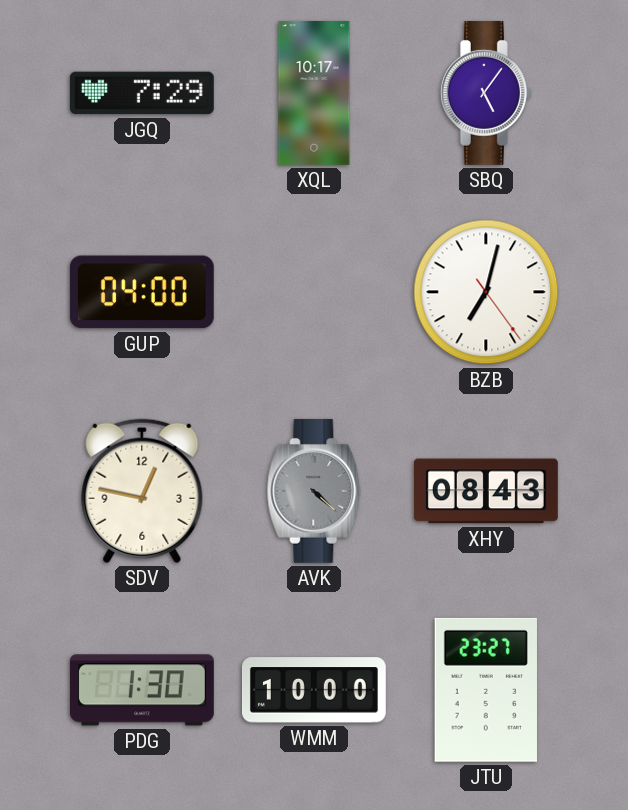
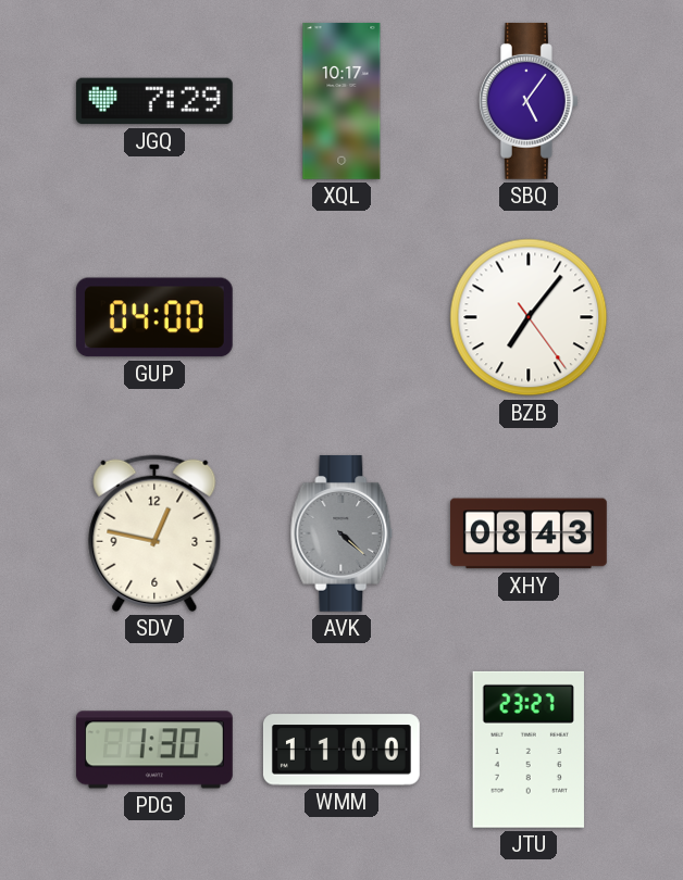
BZB: 7:02 -> 7:06 (529, 317)
WMM: 10:00 -> 11:00 (341, 750)
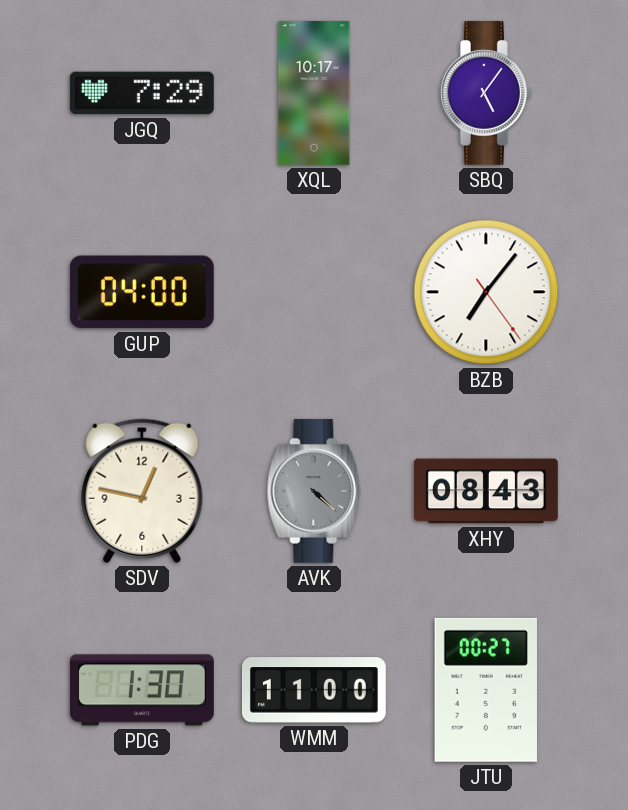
JTU: 23:27 -> 00:27 (486, 690)
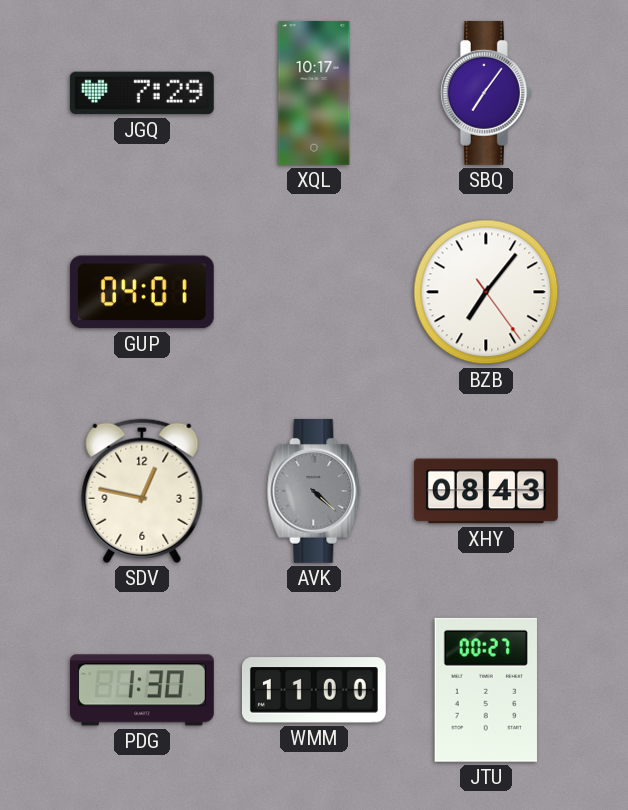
SBQ: 5:06 -> 7:06 (486, 93)
GUP: 04:00 -> 04:01 (142, 292)
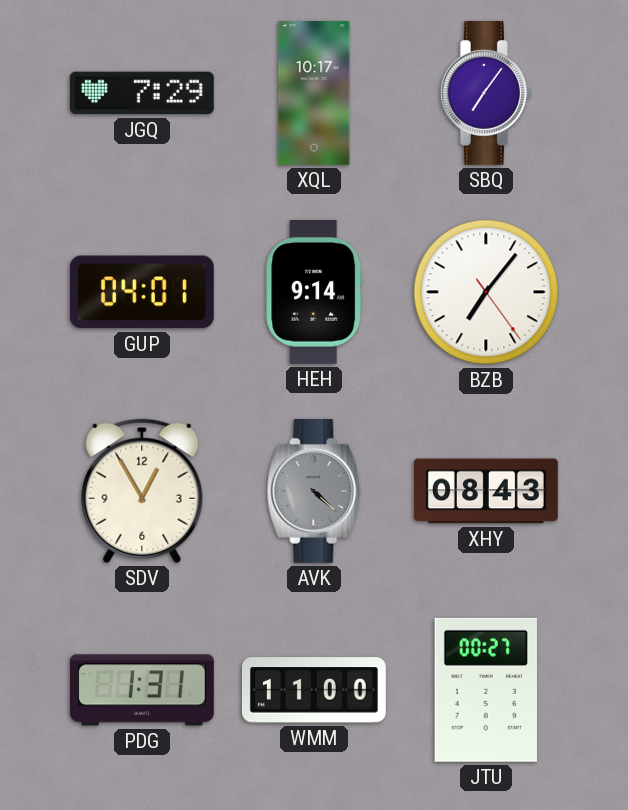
HEH: none -> 9:14 (314, 292)
SDV: 12:47 -> 12:55 (142, 491)
PDG: 1:30 -> 1:31 (142, 690)
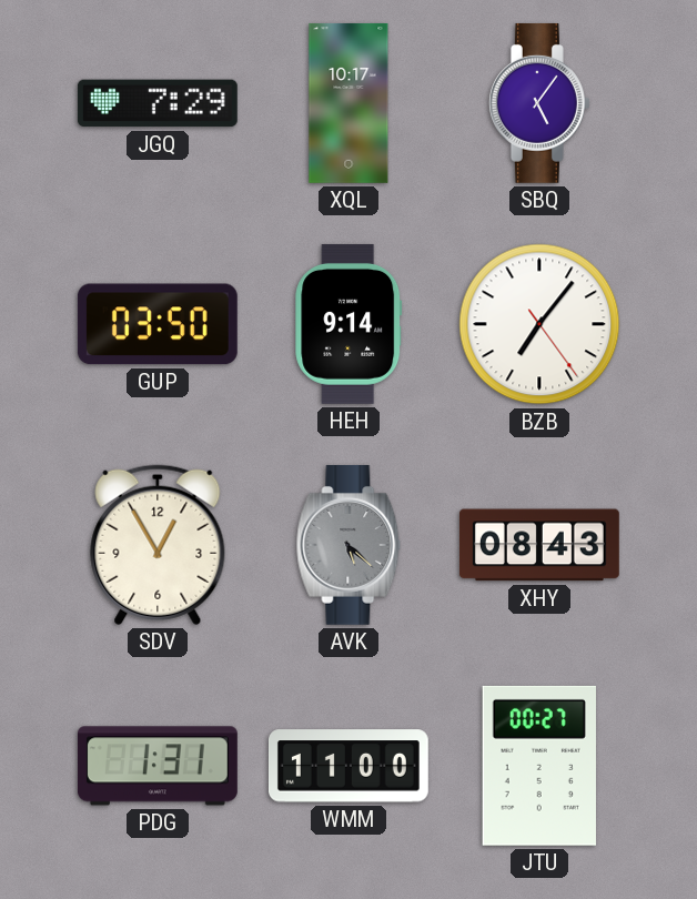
SBQ: 7:06 -> 5:06 (539, 103)
GUP: 04:01 -> 03:50 (158, 324)
AVK: 4:22 -> 5:22 (348, 545)
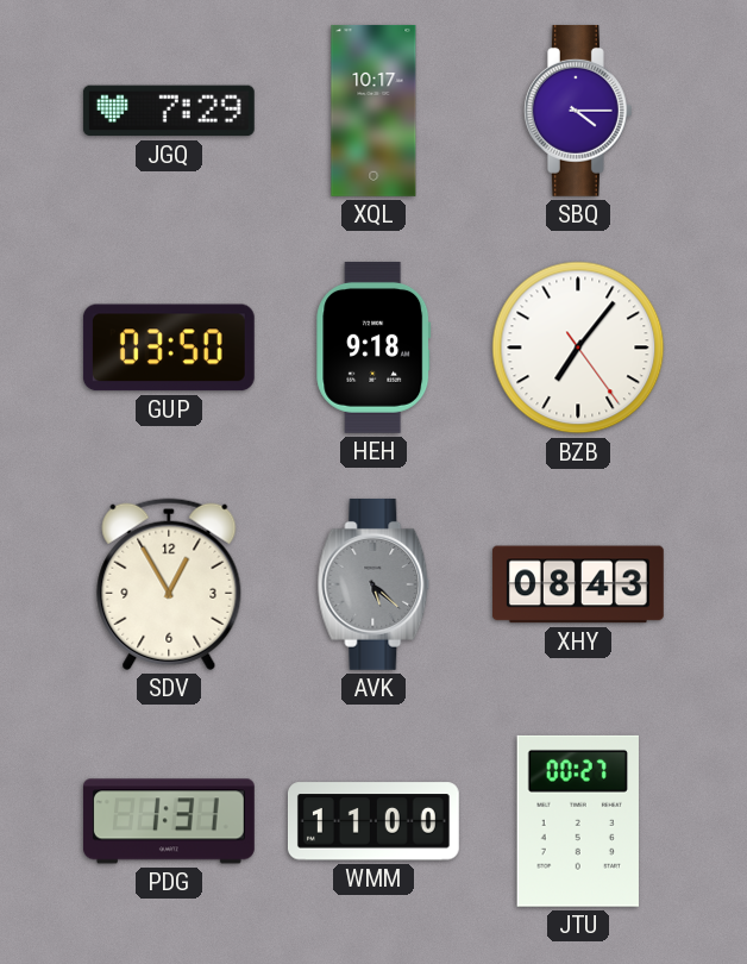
SBQ: 5:06 -> 4:15 (578, 111)
HEH: 9:14 -> 9:18 (373, 348)
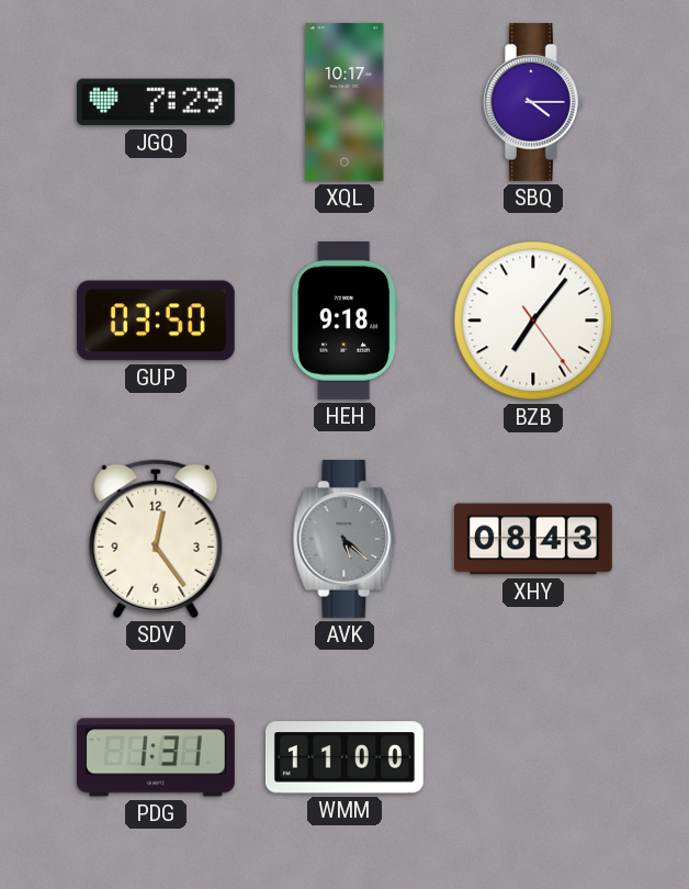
SDV: 12:55 -> 12:24 (156, 539)
JTU: 00:27 -> none (578, 821)
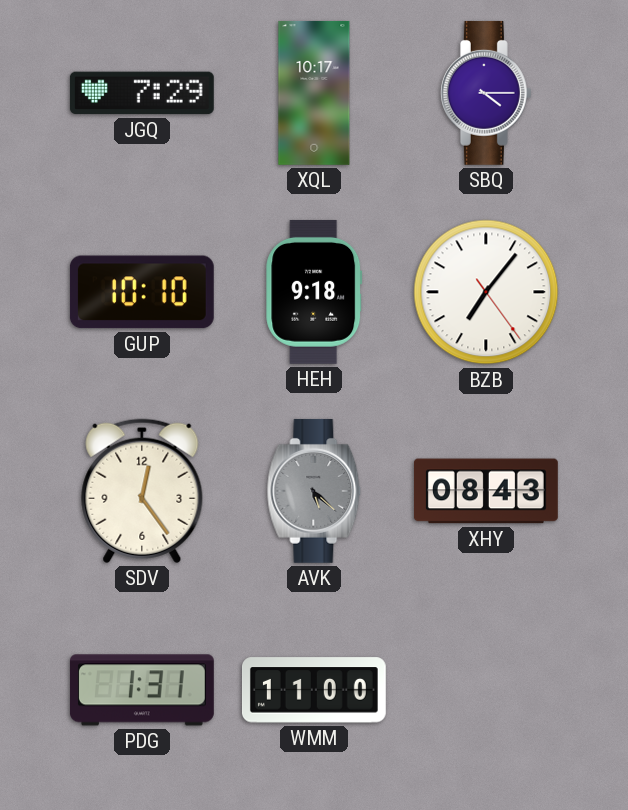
GUP: 03:50 -> 10:10 (142, 292)
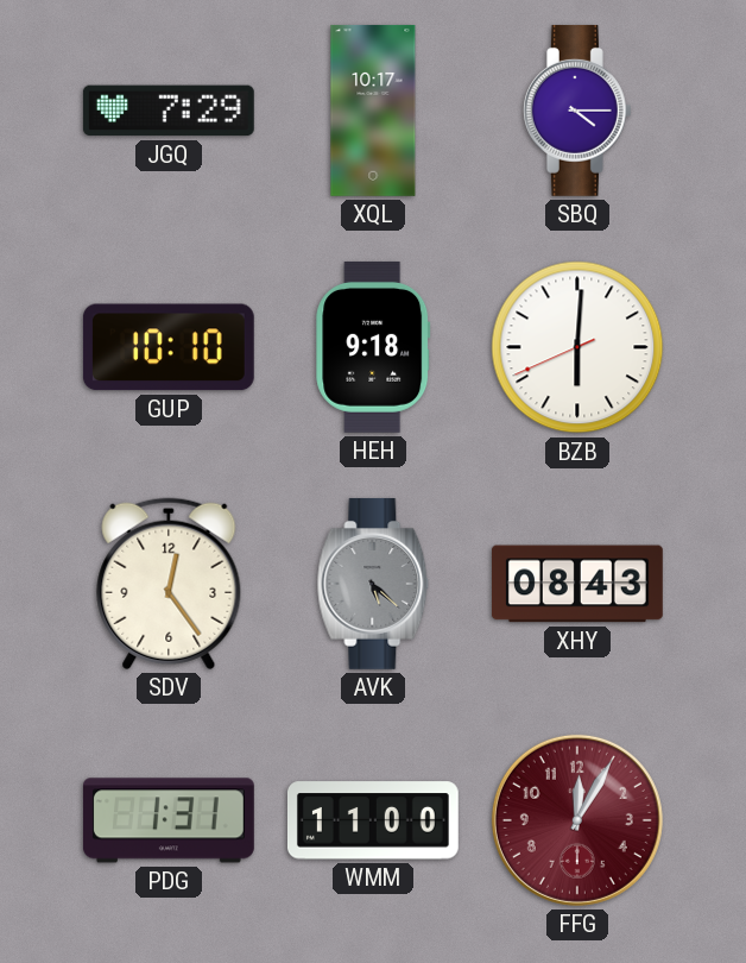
BZB: 7:06 -> 6:00 (577, 347)
FFG: none -> 12:05 (577, 820)
